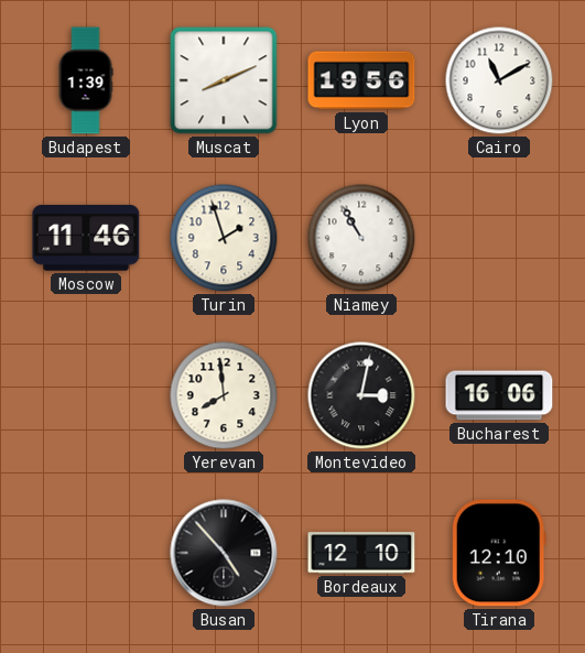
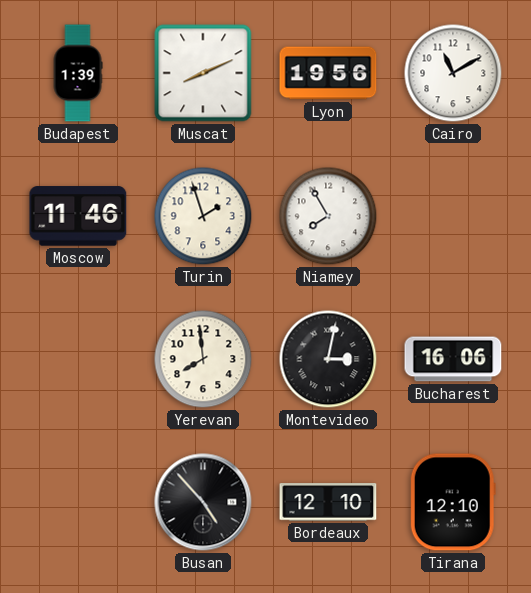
Niamey: 10:55 -> 7:55 (328, 216)
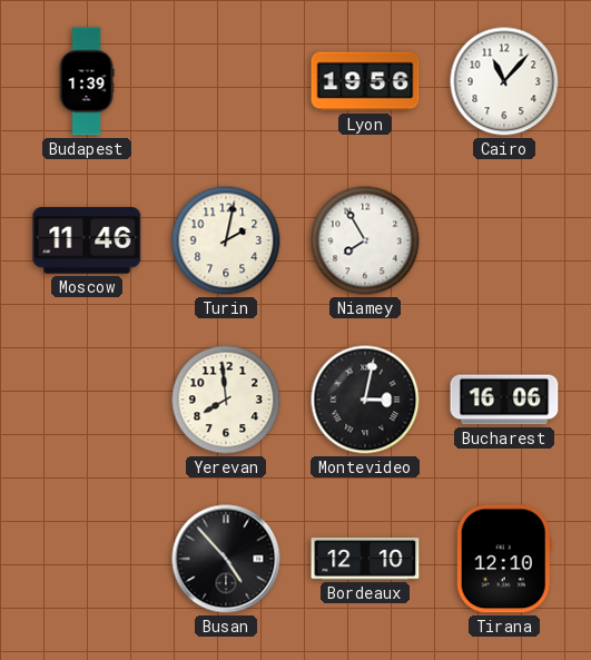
Muscat: 8:11 -> none (203, 73)
Cairo: 11:10 -> 11:07 (504, 81)
Turin: 1:57 -> 2:02 (226, 240)
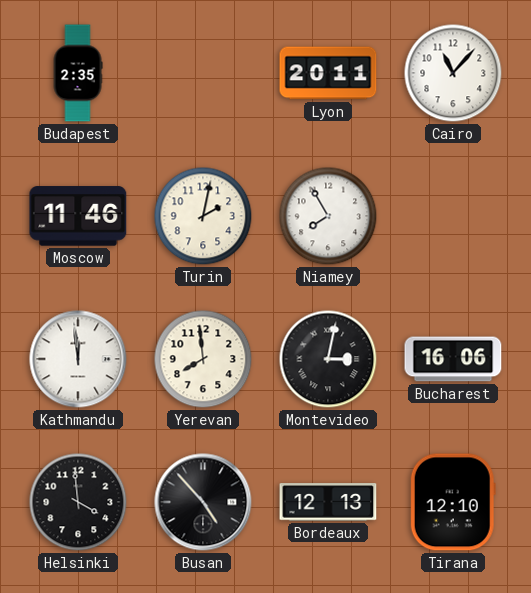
Budapest: 1:39 -> 2:35 (78, 73)
Lyon: 19:56 -> 20:11 (328, 73)
Kathmandu: none -> 11:59 (78, 359)
Helsinki: none -> 3:59 (78, 502)
Bordeaux: 12:10 -> 12:13 (328, 502)
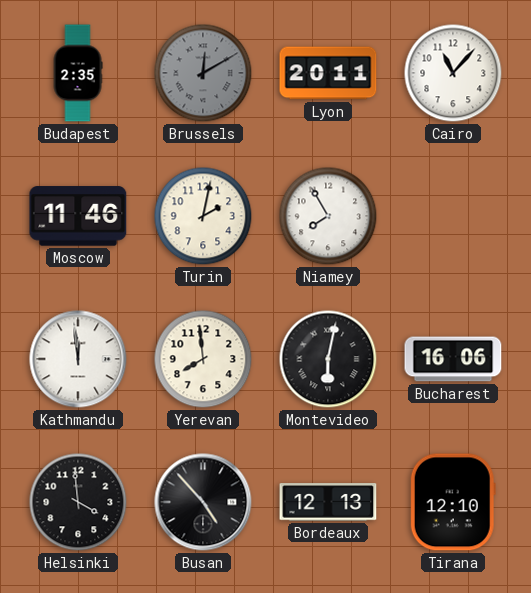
Brussels: none -> 12:10 (203, 73)
Montevideo: 3:02 -> 6:02 (328, 359)
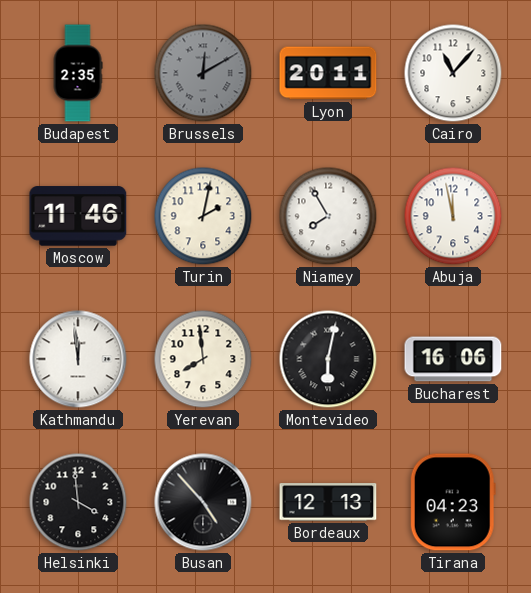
Abuja: none -> 11:58 (453, 216)
Tirana: 12:10 -> 04:23 (453, 502)
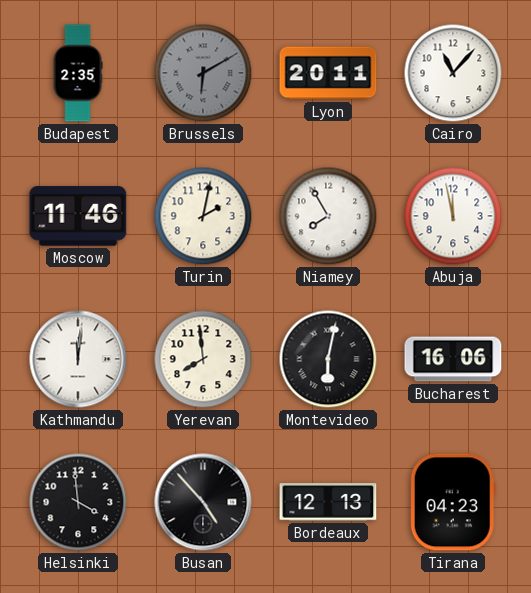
Brussels: 12:10 -> 6:10 (203, 73)
Kathmandu: 11:59 -> 12:01 (78, 359)
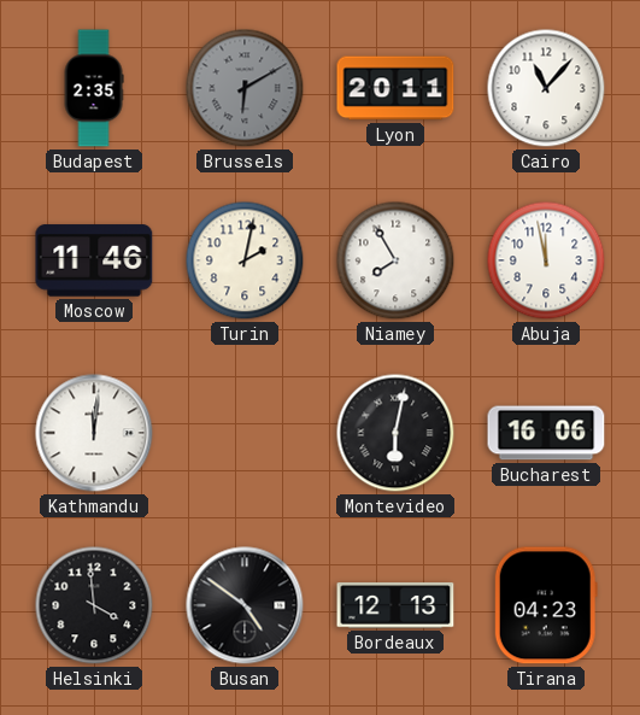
Yerevan: 7:59 -> none (203, 359)
Busan: 4:53 -> 4:51 (245, 605)
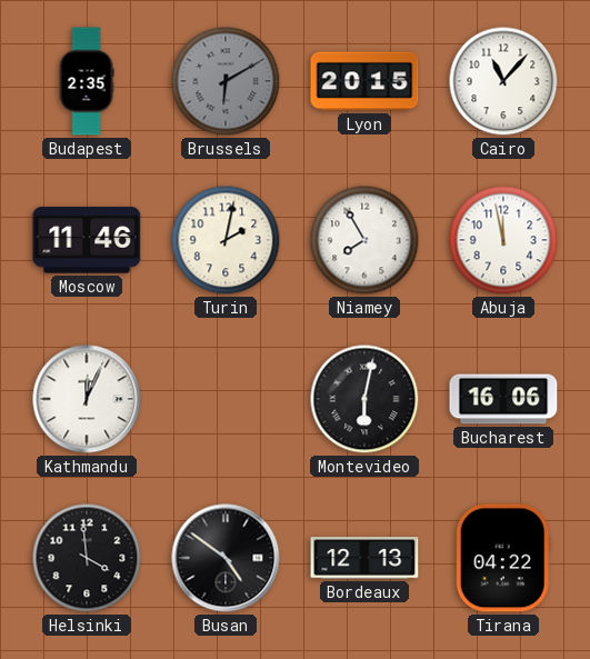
Lyon: 20:11 -> 20:15 (364, 81)
Kathmandu: 12:01 -> 12:04 (87, 399)
Tirana: 04:23 -> 04:22 (503, 558)
